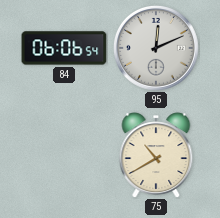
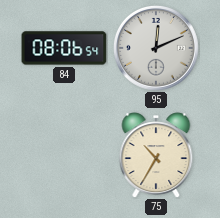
84: 06:06 -> 08:06 (64, 48)
75: 10:40 -> 10:35 (156, 155)
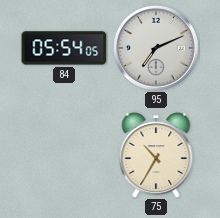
84: 08:06 -> 05:54 (64, 48)
95: 12:11 -> 7:11 (156, 48)
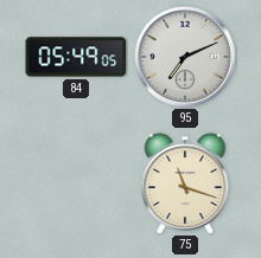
84: 05:54 -> 05:49 (76, 57)
75: 10:35 -> 11:18 (185, 183)
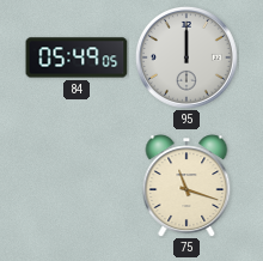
95: 7:11 -> 12:00 (186, 57)
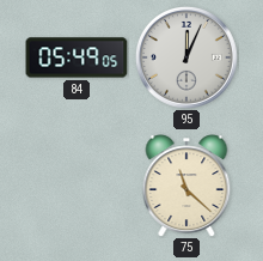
95: 12:00 -> 12:04 (186, 57)
75: 11:18 -> 11:22 (186, 186)
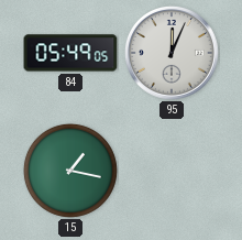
15: none -> 1:17 (70, 171)
75: 11:22 -> none (186, 186)
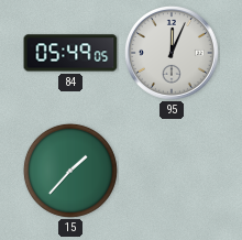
15: 1:17 -> 1:37 (70, 171)
